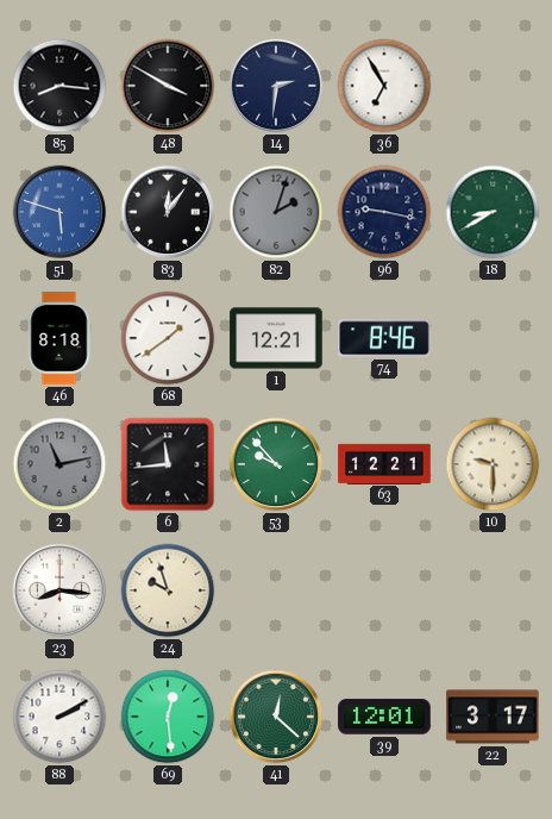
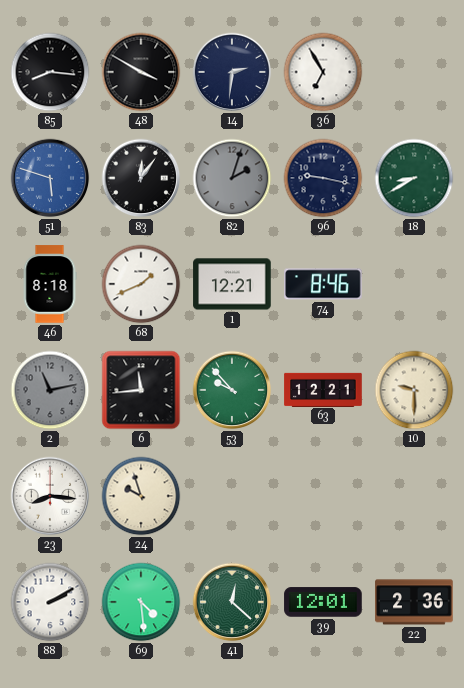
68: 1:39 -> 1:41 (141, 284)
69: 12:29 -> 4:29 (141, 602)
22: 3:17 -> 2:36 (414, 602)
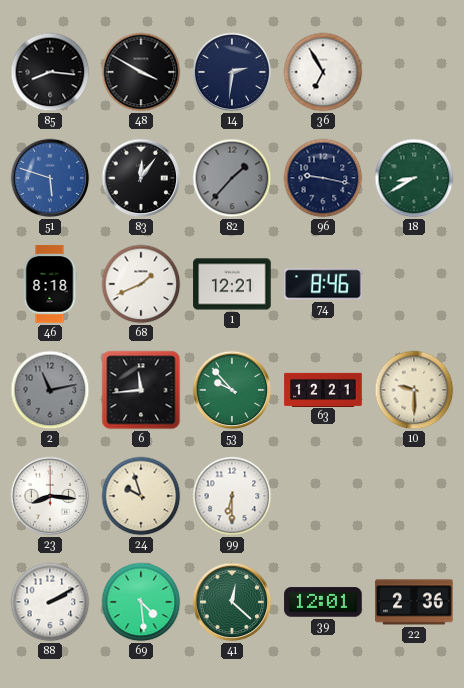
82: 2:03 -> 1:37 (232, 178)
99: none -> 6:30 (232, 496)
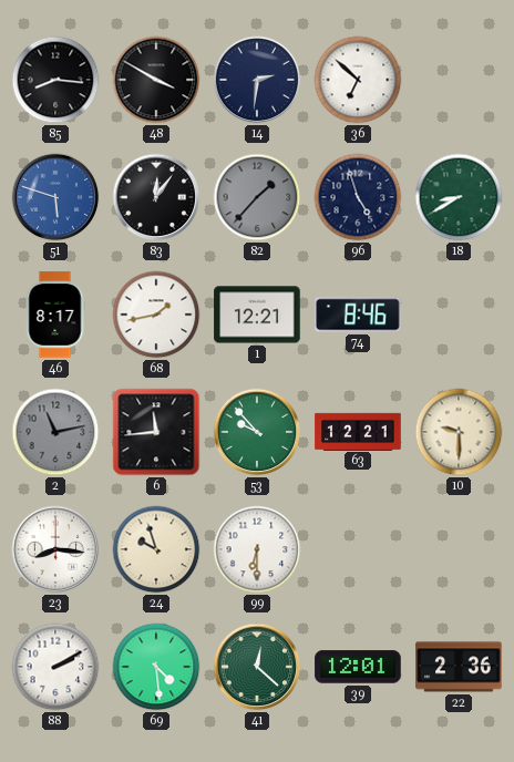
36: 6:55 -> 6:52 (358, 80)
96: 9:17 -> 4:57 (358, 197)
46: 8:18 -> 8:17 (55, 315)
68: 1:41 -> 1:43 (156, 315)
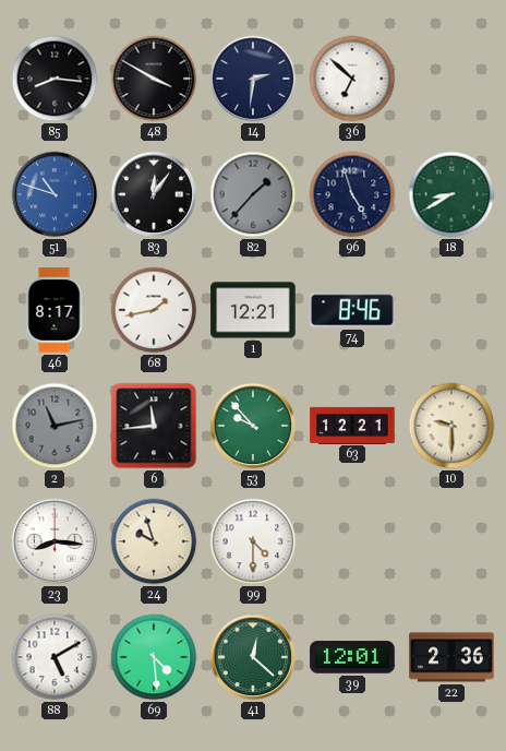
51: 5:48 -> 10:48 (55, 194)
99: 6:30 -> 4:30 (253, 541)
88: 2:10 -> 5:10 (55, 657)
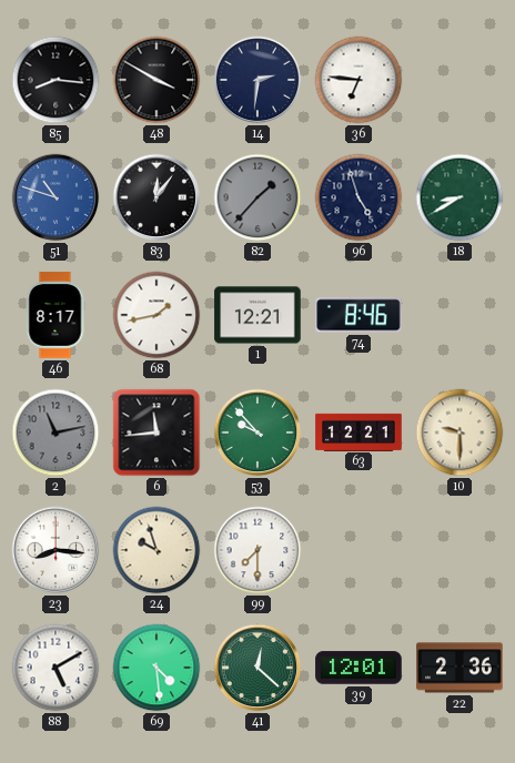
36: 6:52 -> 6:46 (359, 80)
99: 4:30 -> 7:30 (257, 550)
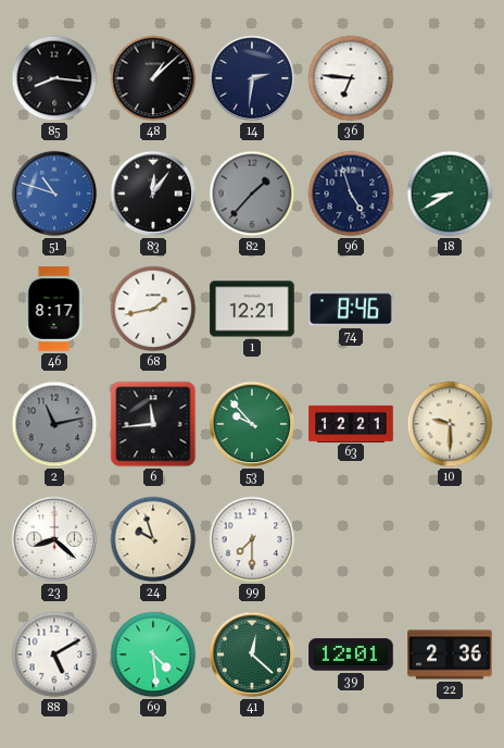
48: 3:50 -> 1:08 (153, 78)
23: 8:16 -> 8:22 (54, 539)
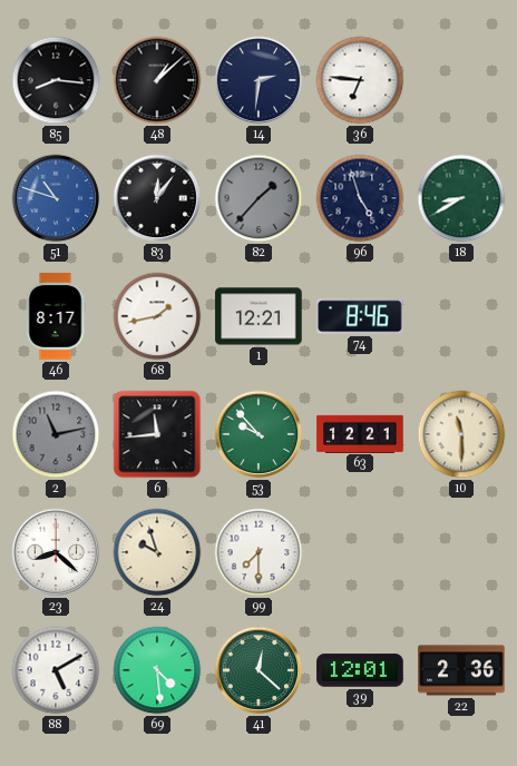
10: 9:30 -> 11:30 (461, 434)
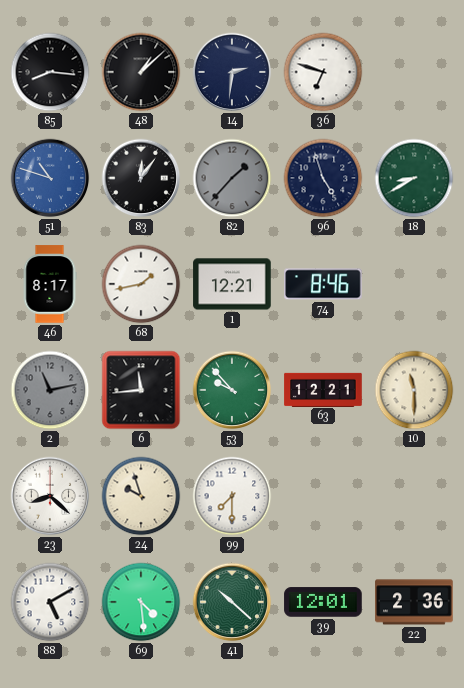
36: 6:46 -> 6:48 (323, 72)
41: 12:22 -> 10:22 (232, 602)
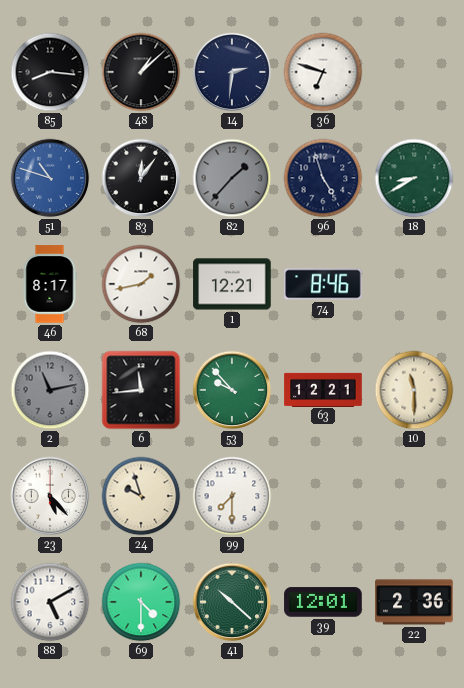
23: 8:22 -> 5:23 (50, 496)
69: 4:29 -> 4:30 (141, 602)
